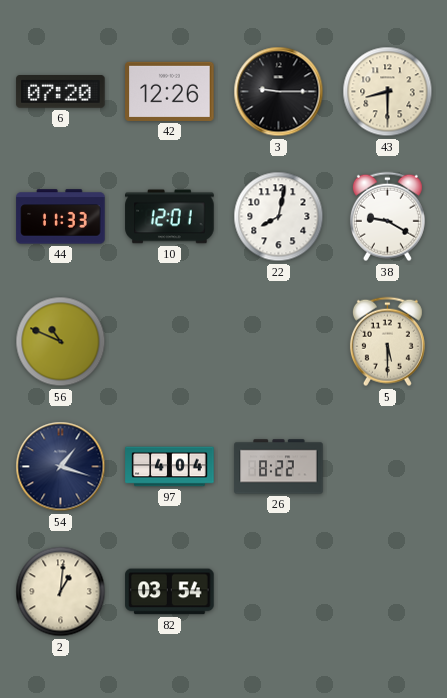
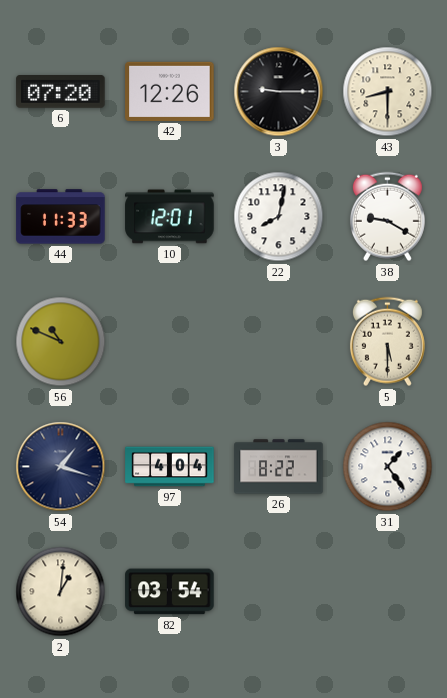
31: none -> 1:24 (388, 467)
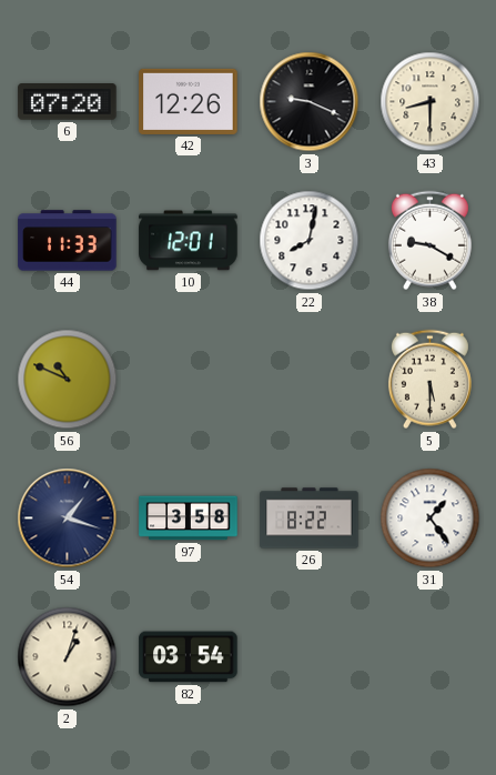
3: 9:15 -> 9:19 (310, 102)
97: 4:04 -> 3:58 (189, 519)
2: 1:01 -> 1:03 (68, 657)
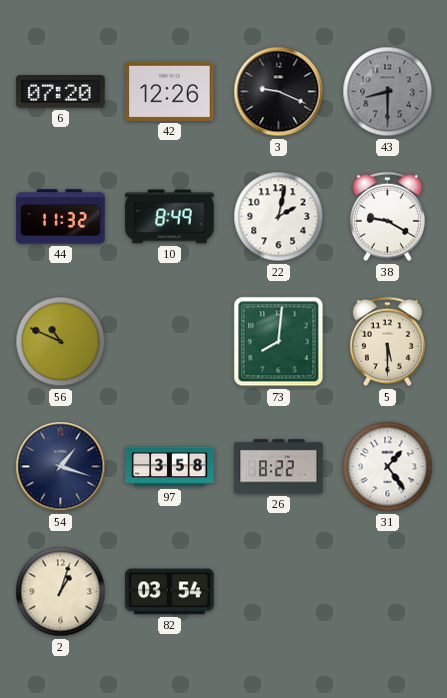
43 dial: cream -> grey (388, 92)
44: 11:33 -> 11:32 (61, 217)
10: 12:01 -> 8:49 (170, 217)
22: 8:02 -> 2:02 (279, 217)
73: none -> 8:01 (279, 342)
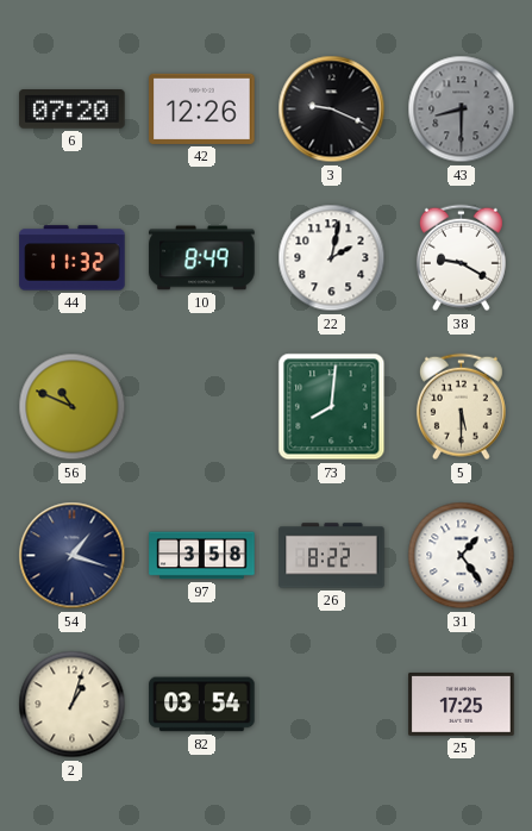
25: none -> 17:25 (462, 704)
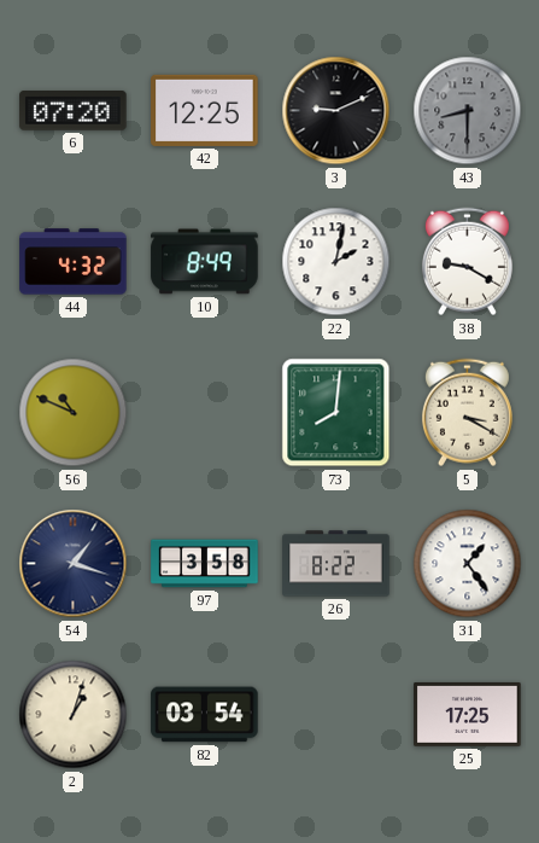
42: 12:26 -> 12:25 (205, 110)
3: 9:19 -> 9:11 (336, 111)
44: 11:32 -> 4:32 (74, 262)
5: 5:30 -> 3:20 (467, 413)
